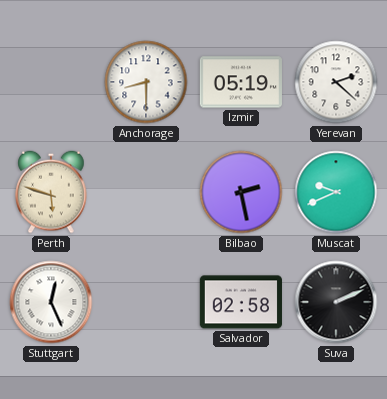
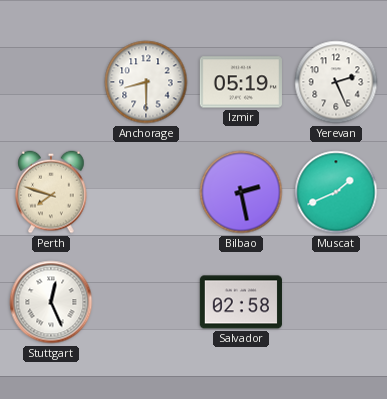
Yerevan: 2:22 -> 2:26 (336, 82)
Perth: 5:48 -> 7:48 (51, 192)
Muscat: 9:41 -> 1:41 (336, 192)
Suva: 2:11 -> none (336, 302)
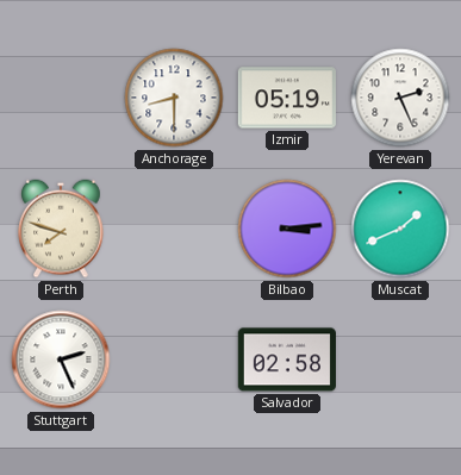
Bilbao: 2:28 -> 3:14 (287, 229)
Stuttgart: 12:26 -> 2:26 (61, 360)
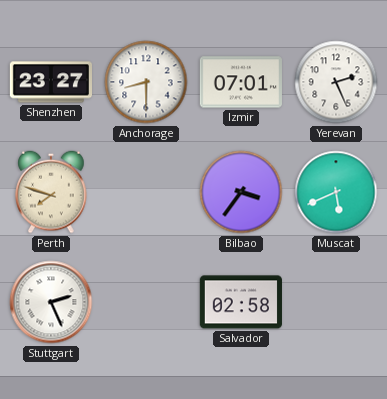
Shenzhen: none -> 23:27 (50, 82)
Izmir: 05:19 -> 07:01 (241, 82)
Bilbao: 3:14 -> 3:36 (241, 192)
Muscat: 1:41 -> 5:41 (336, 192)
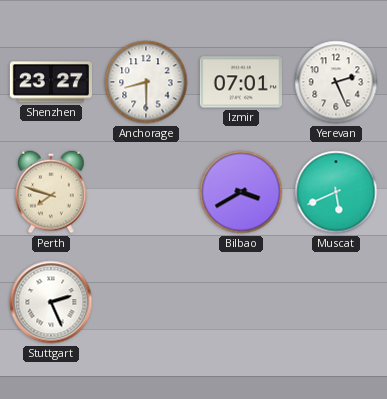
Bilbao: 3:36 -> 3:40 (241, 192)
Salvador: 02:58 -> none (241, 302)
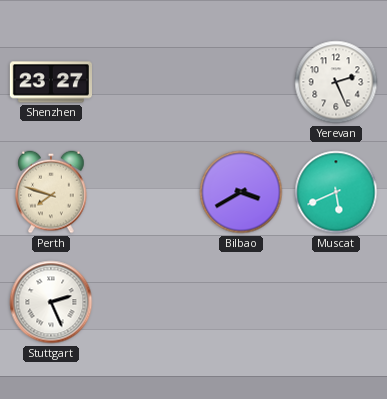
Anchorage: 8:30 -> none (146, 82)
Izmir: 07:01 -> none (241, 82)
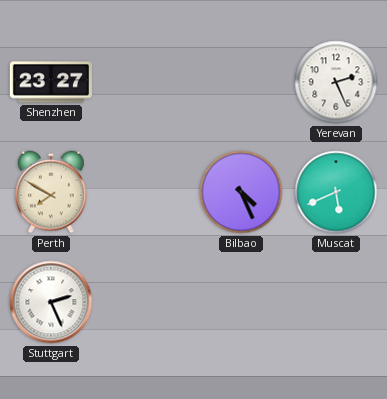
Perth: 7:48 -> 7:50 (51, 192)
Bilbao: 3:40 -> 4:26 (241, 192)
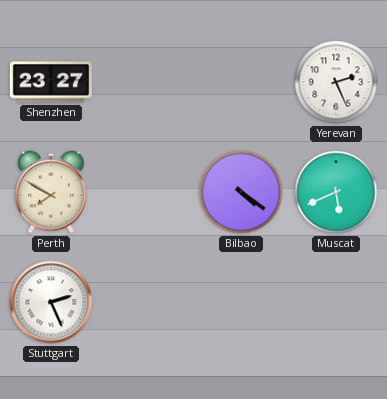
Bilbao: 4:26 -> 4:21 (241, 192)
